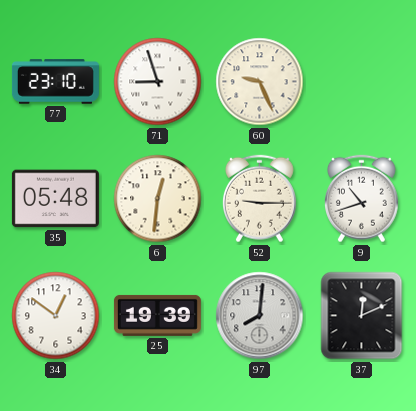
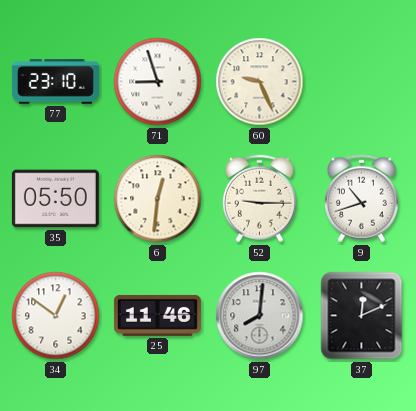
35: 05:48 -> 05:50 (55, 199)
25: 19:39 -> 11:46 (157, 315)
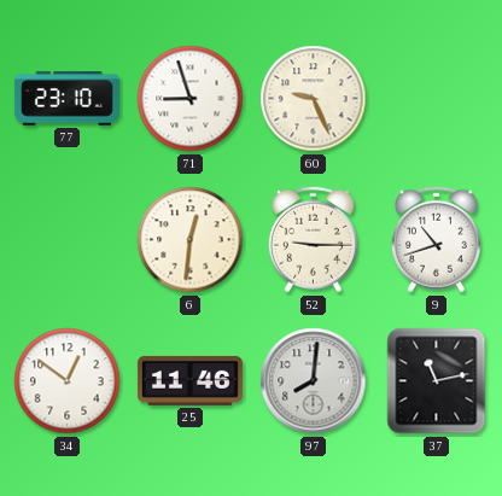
35: 05:50 -> none (55, 199)
37: 12:11 -> 11:13 (437, 381)
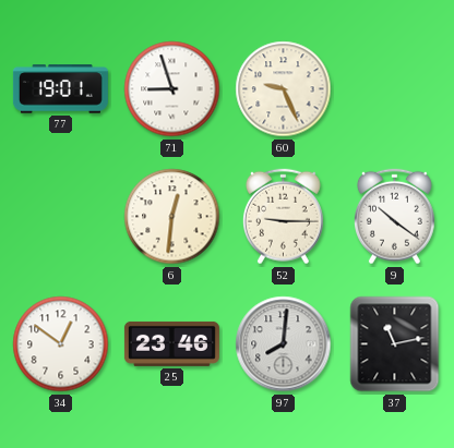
77: 23:10 -> 19:01 (60, 89)
9: 10:42 -> 10:21 (394, 217)
25: 11:46 -> 23:46 (171, 343)
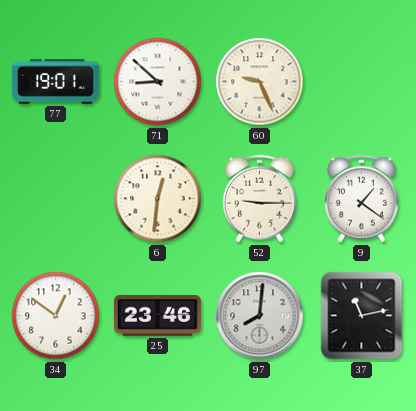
71: 8:57 -> 8:52 (158, 82)
9: 10:21 -> 1:21 (361, 199)
